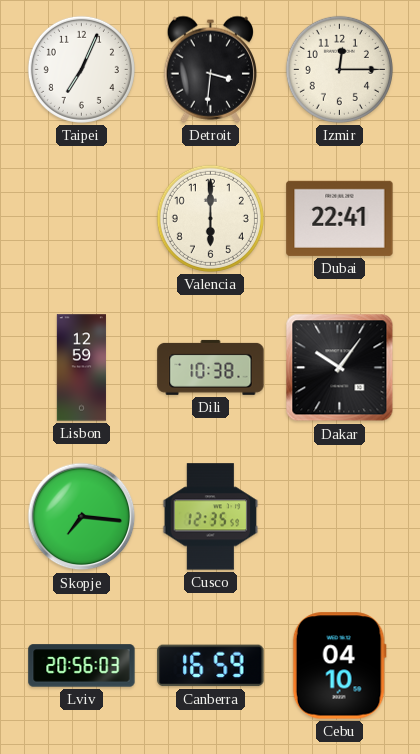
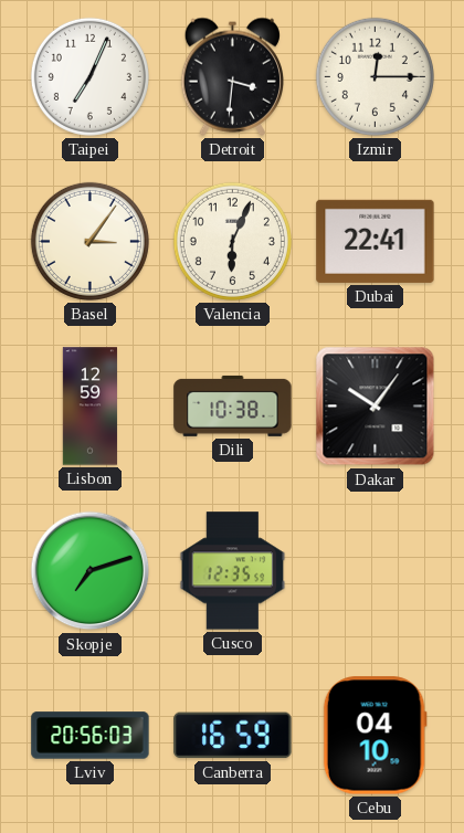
Basel: none -> 3:06 (89, 241)
Valencia: 6:00 -> 6:04 (232, 241)
Skopje: 7:16 -> 7:12 (91, 571)
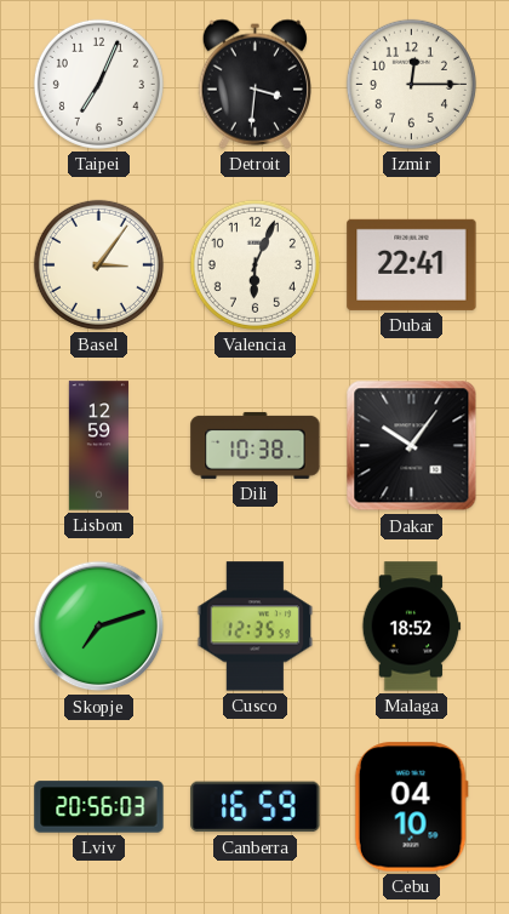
Malaga: none -> 18:52 (412, 627)
